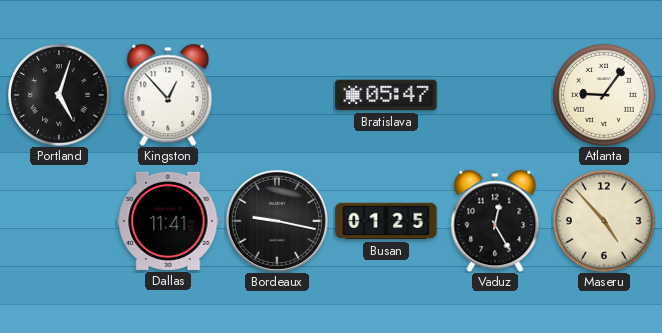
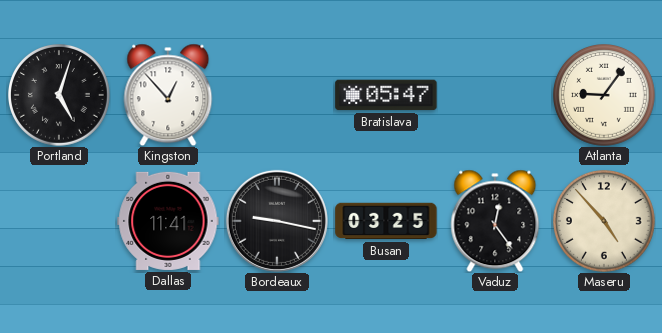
Busan: 01:25 -> 03:25 (386, 221)
Vaduz: 12:25 -> 12:24 (495, 221)
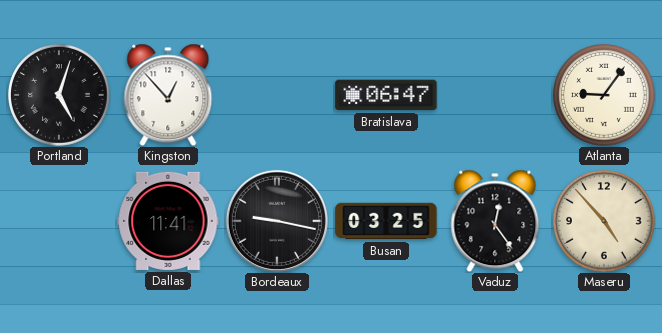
Bratislava: 05:47 -> 06:47 (386, 95)
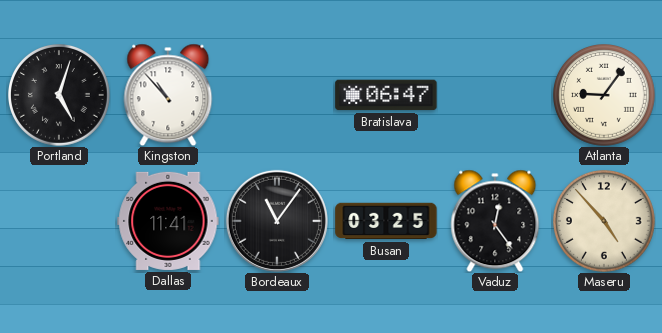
Kingston: 12:53 -> 10:53 (168, 95)
Bordeaux: 9:17 -> 11:06 (277, 221)
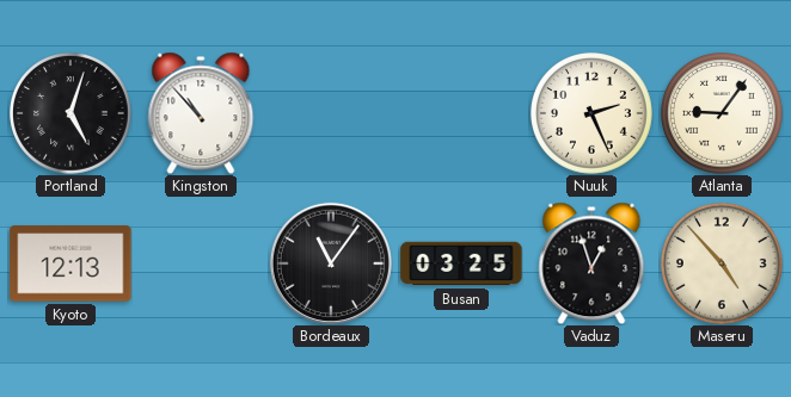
Bratislava: 06:47 -> none (386, 95)
Nuuk: none -> 2:26 (593, 114)
Kyoto: none -> 12:13 (70, 263)
Dallas: 11:41 -> none (168, 221)
Vaduz: 12:24 -> 12:57 (591, 263)
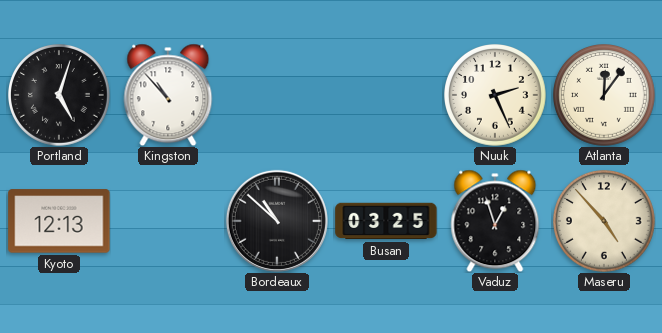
Atlanta: 9:06 -> 12:06 (605, 96)
Bordeaux: 11:06 -> 10:52 (277, 221)
